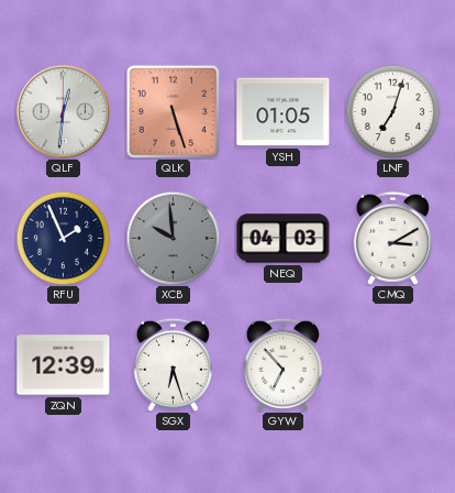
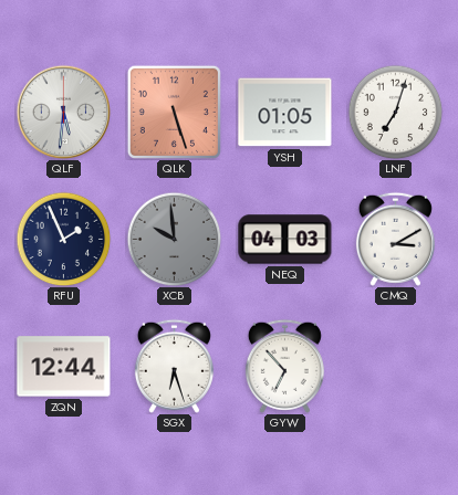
QLF: 12:31 -> 5:31 (63, 112)
ZQN: 12:39 -> 12:44 (64, 367)
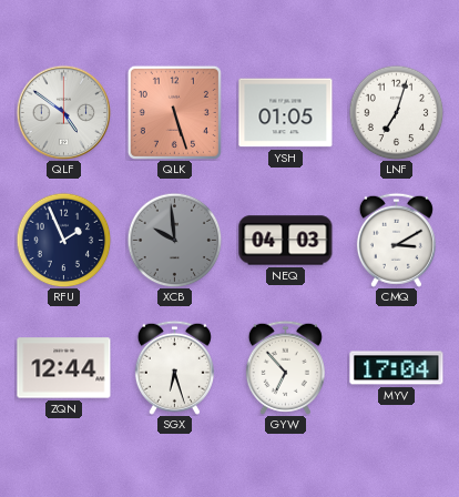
QLF: 5:31 -> 4:51 (63, 112)
MYV: none -> 17:04 (397, 368)
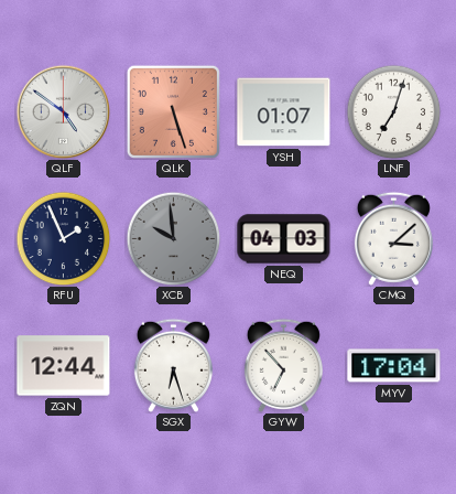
YSH: 01:05 -> 01:07 (284, 112)
CMQ: 3:10 -> 3:08 (393, 238)
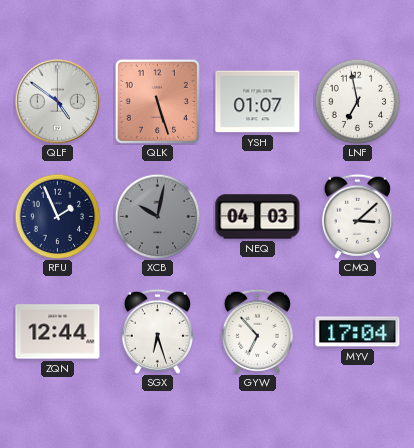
LNF: 7:03 -> 6:58 (357, 101)
XCB: 9:59 -> 10:02 (157, 216)
